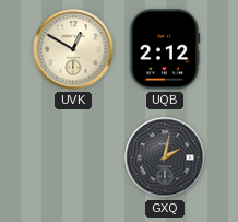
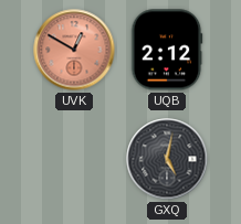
UVK dial: cream -> salmon (74, 50)
GXQ: 2:02 -> 5:02 (167, 159)
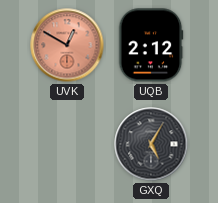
GXQ: 5:02 -> 5:05 (151, 144)
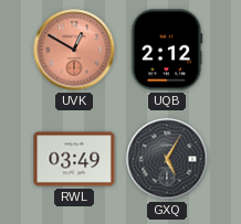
RWL: none -> 03:49 (74, 159)
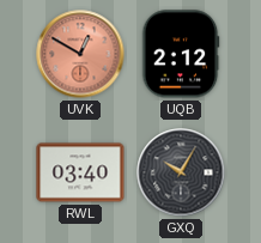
RWL: 03:49 -> 03:40 (80, 172)
GXQ: 5:05 -> 10:05 (181, 172)
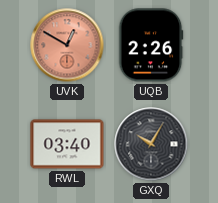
UQB: 2:12 -> 2:26 (151, 45)
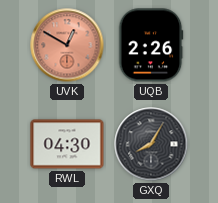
RWL: 03:40 -> 04:30 (67, 144)
GXQ: 10:05 -> 8:05 (151, 144)
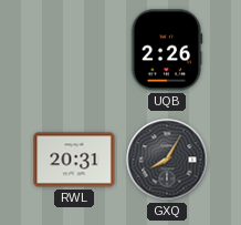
UVK: 12:50 -> none (67, 45)
RWL: 04:30 -> 20:31 (74, 160)
